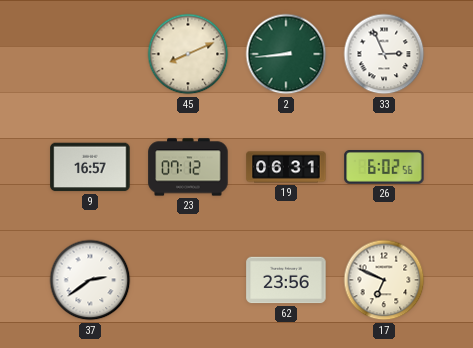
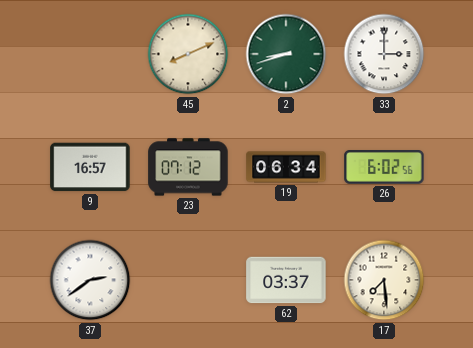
2: 8:44 -> 8:42 (286, 54)
33: 2:56 -> 3:00 (384, 54)
19: 06:31 -> 06:34 (286, 167)
62: 23:56 -> 03:37 (286, 280)
17: 6:49 -> 7:29 (384, 280)
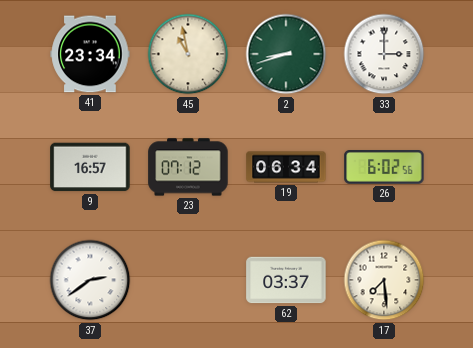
41: none -> 23:34 (90, 54)
45: 8:11 -> 10:58 (188, 54)
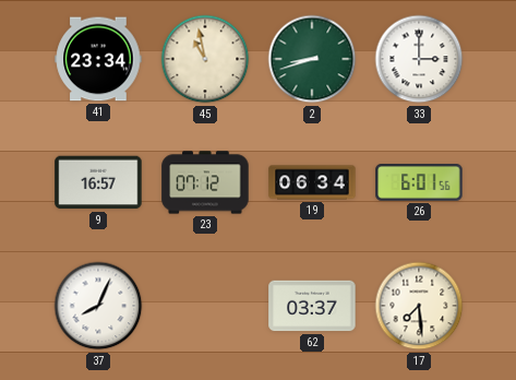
26: 6:02 -> 6:01 (419, 183)
37: 2:39 -> 8:04 (98, 306)
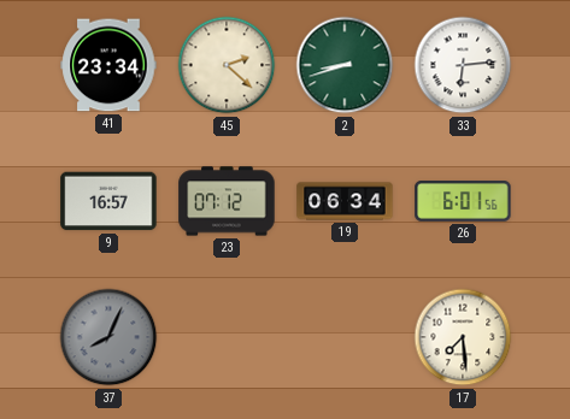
45: 10:58 -> 2:22 (227, 65)
33: 3:00 -> 6:14 (463, 65)
37 dial: white -> grey (108, 337)
62: 03:37 -> none (312, 306)
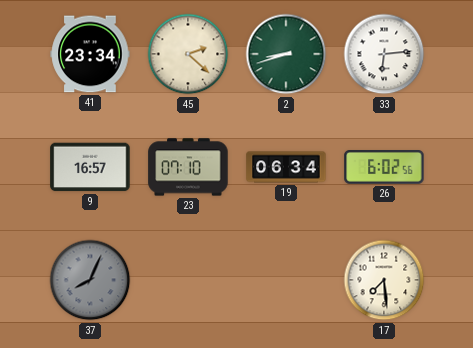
23: 07:12 -> 07:10 (188, 167)
26: 6:01 -> 6:02 (384, 168)
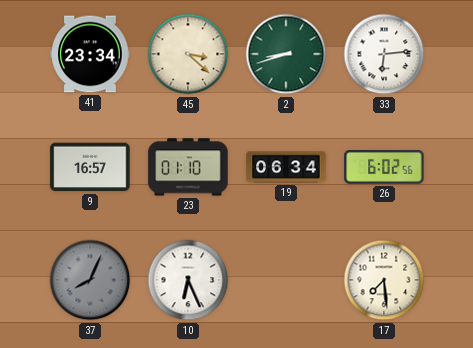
45: 2:22 -> 3:22 (188, 54)
23: 07:10 -> 01:10 (188, 167)
10: none -> 6:26 (188, 280)
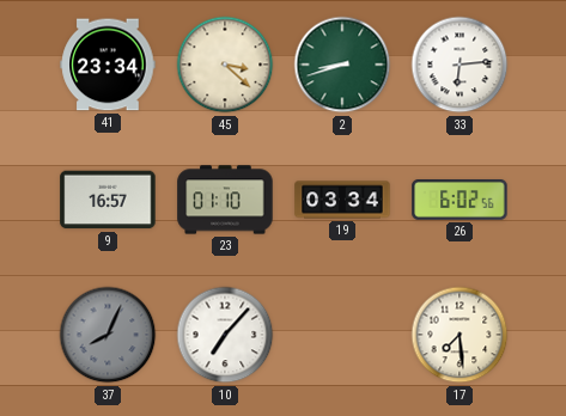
19: 06:34 -> 03:34 (342, 200)
10: 6:26 -> 7:07 (225, 335)
